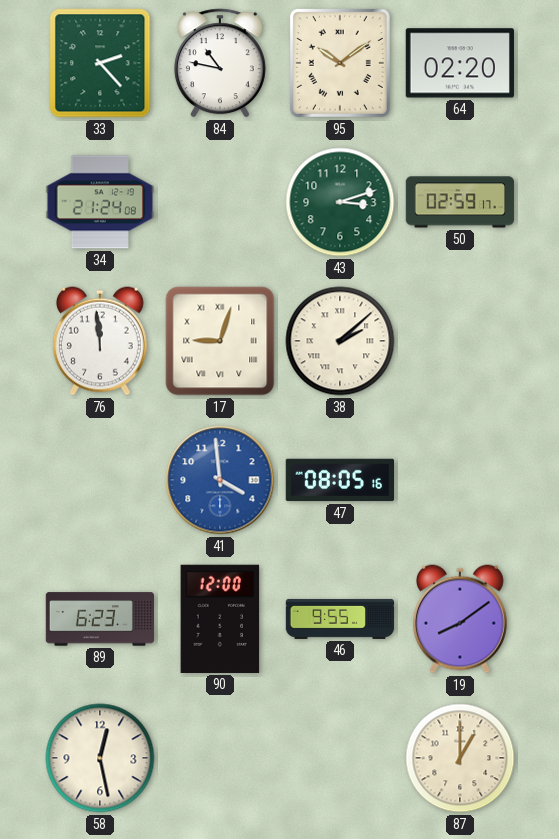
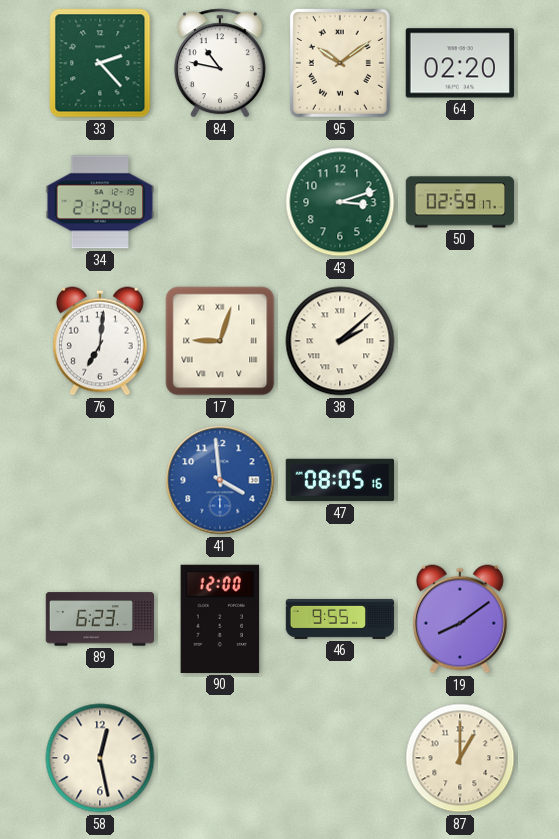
76: 11:59 -> 7:01 (100, 341)
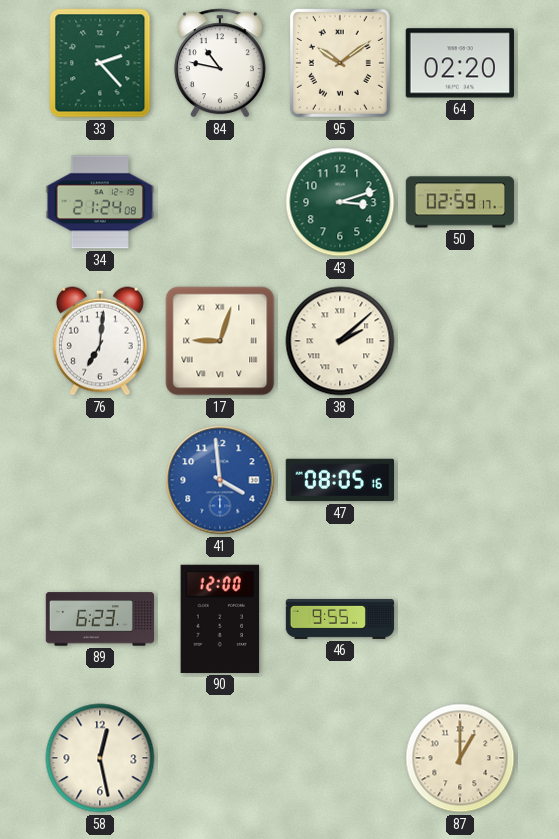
19: 8:09 -> none (460, 619)
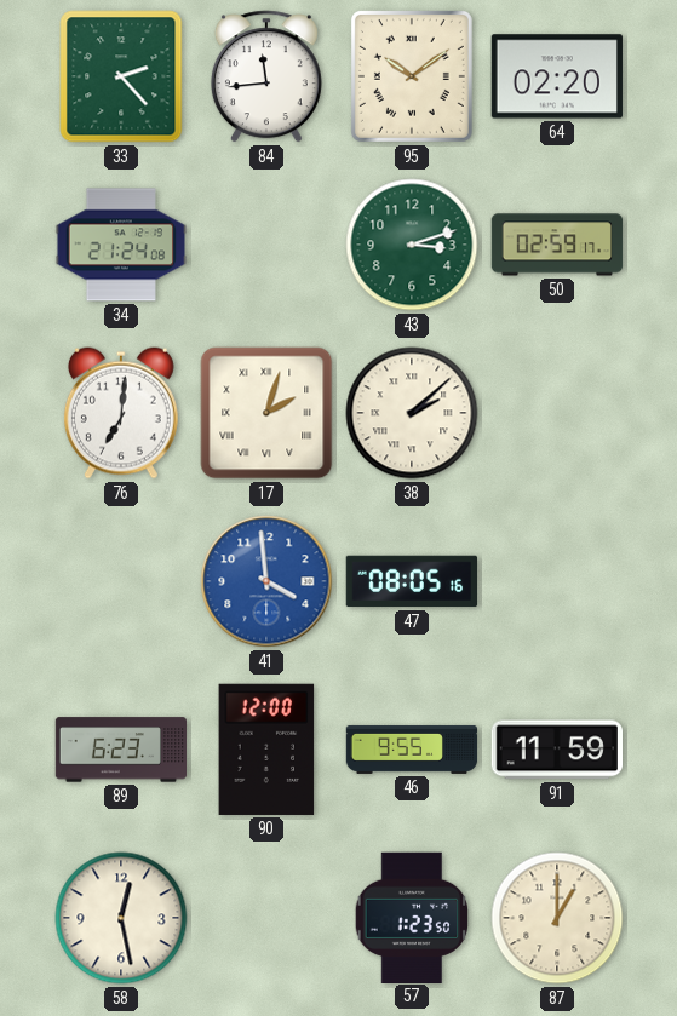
84: 10:47 -> 11:44 (266, 76)
17: 9:03 -> 2:03 (266, 413)
91: none -> 11:59 (556, 750)
57: none -> 1:23 (412, 917)
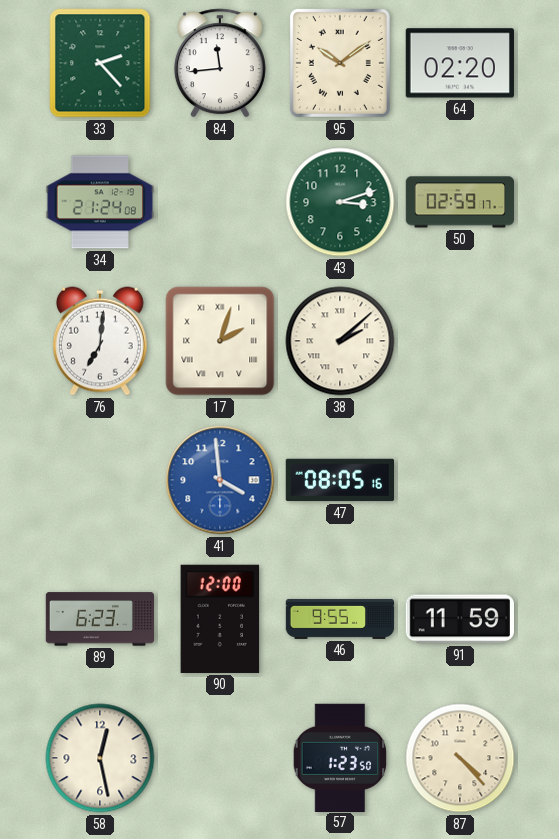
87: 1:00 -> 4:23 (460, 758)
